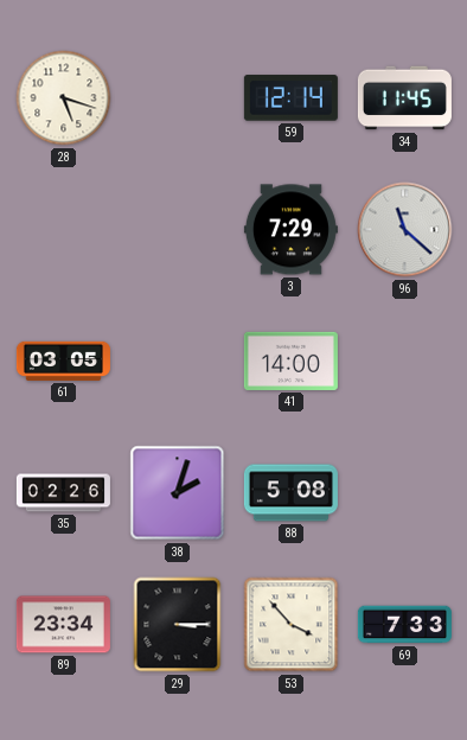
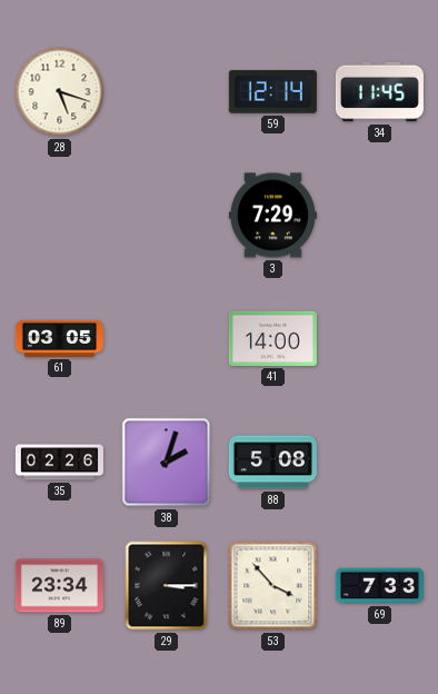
96: 11:22 -> none (405, 230)
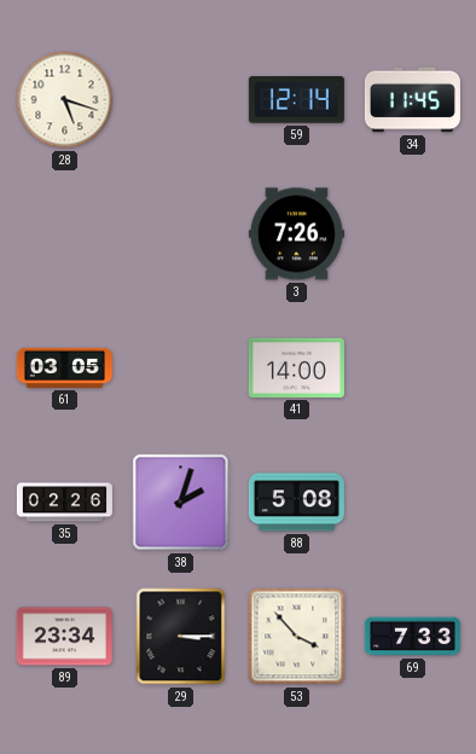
3: 7:29 -> 7:26 (296, 234)
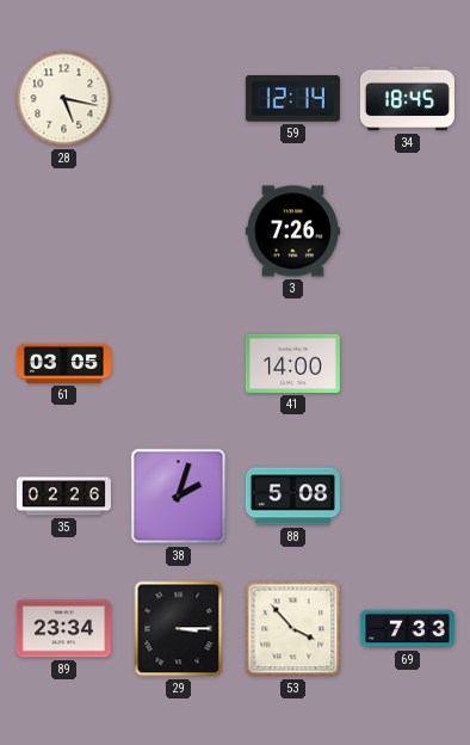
28: 5:18 -> 5:17 (64, 99)
34: 11:45 -> 18:45 (407, 99)
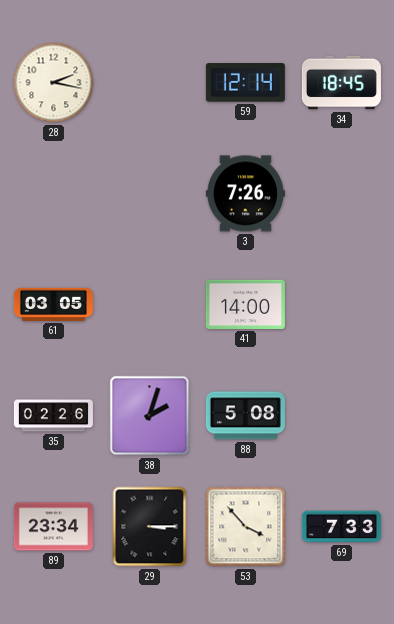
28: 5:17 -> 2:17 (54, 83)
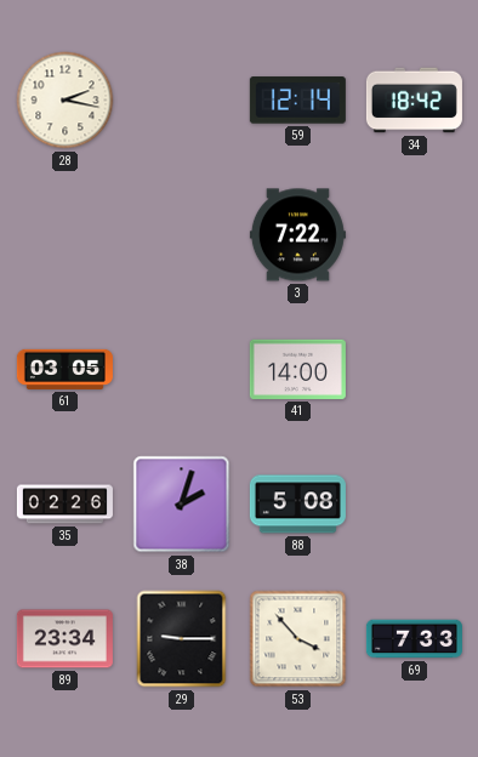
34: 18:45 -> 18:42 (414, 101)
3: 7:26 -> 7:22 (297, 235)
29: 3:15 -> 9:15 (182, 639)
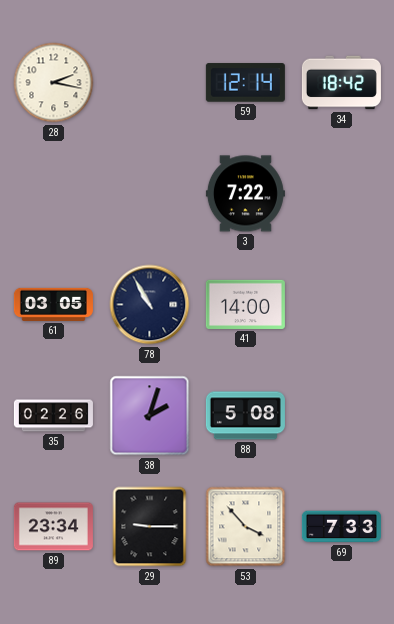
78: none -> 10:55 (150, 305)
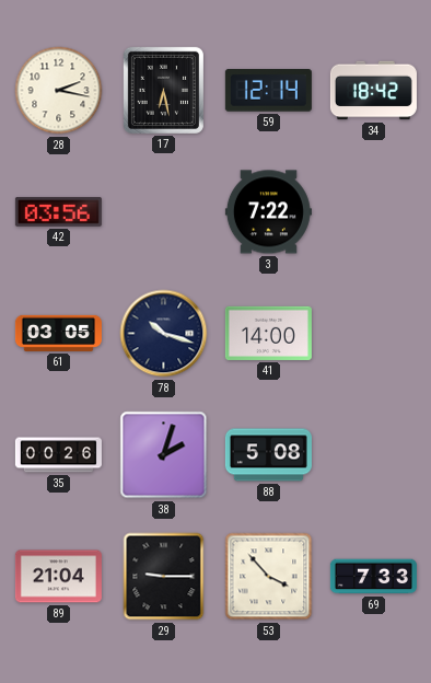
17: none -> 6:28 (163, 90)
42: none -> 03:56 (58, 211)
78: 10:55 -> 10:18 (164, 334)
35: 02:26 -> 00:26 (58, 455)
89: 23:34 -> 21:04 (58, 577)
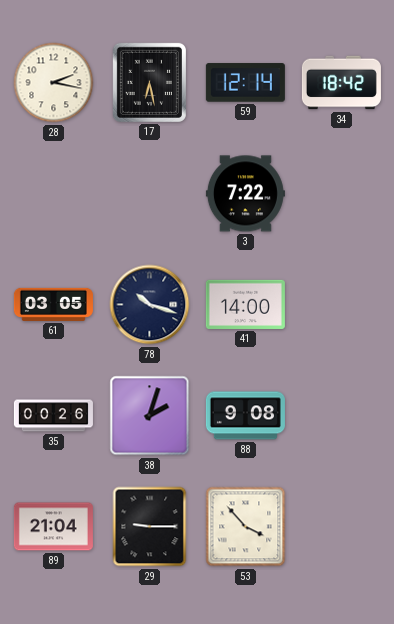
42: 03:56 -> none (58, 211)
88: 5:08 -> 9:08 (245, 416)
69: 7:33 -> none (373, 577)
